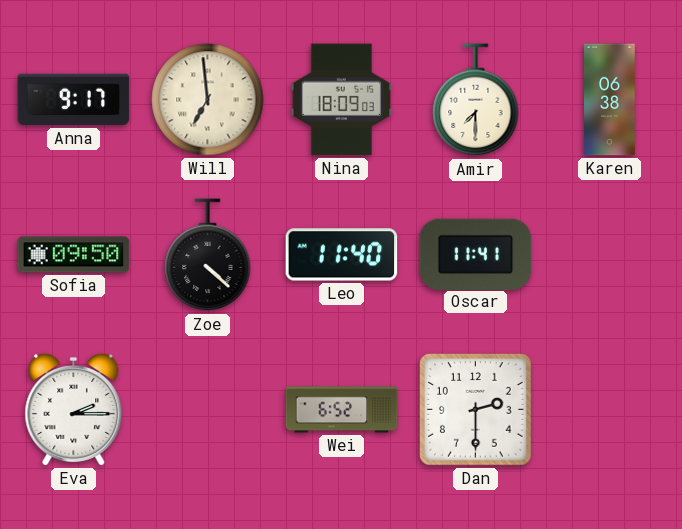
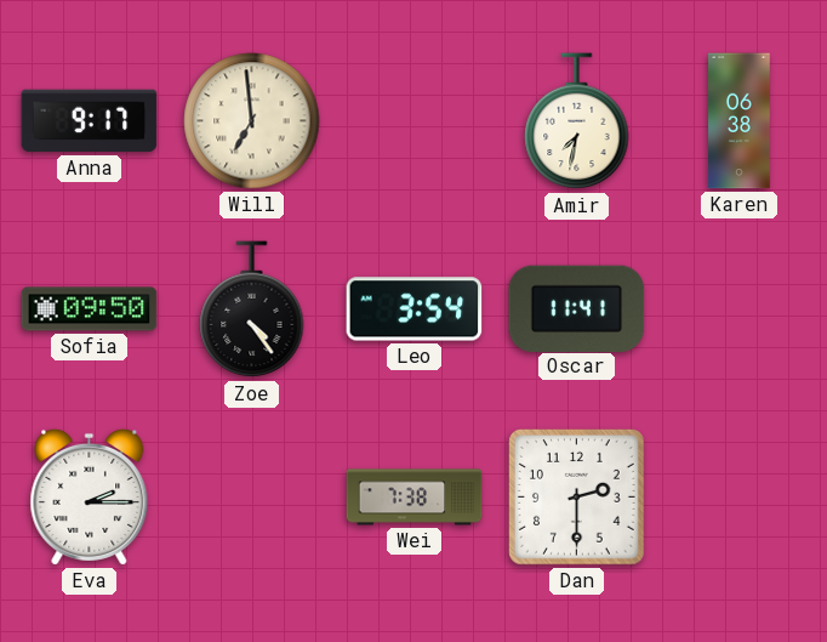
Nina: 18:09 -> none (342, 100)
Amir: 7:30 -> 7:32 (577, 121)
Zoe: 4:22 -> 4:24 (252, 309)
Leo: 11:40 -> 3:54 (415, 309)
Wei: 6:52 -> 7:38 (415, 498)
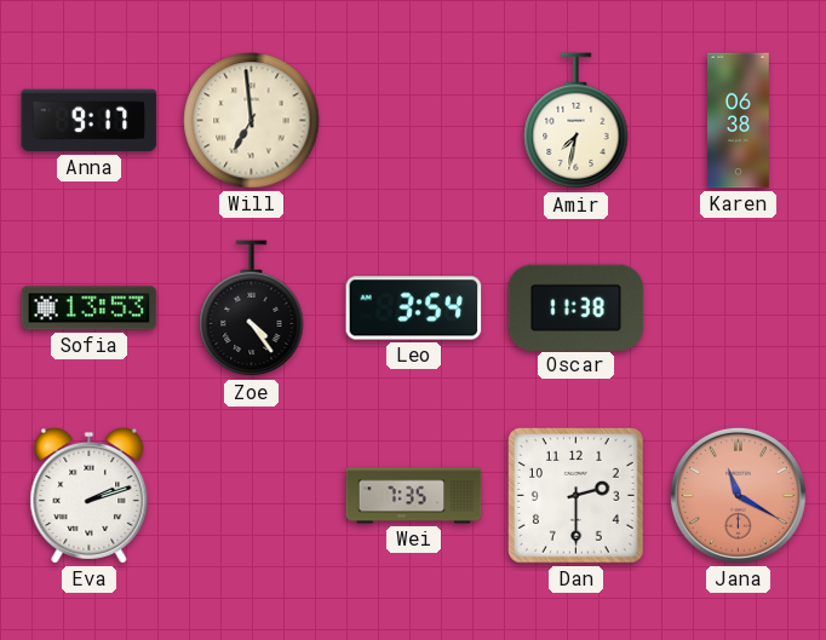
Sofia: 09:50 -> 13:53 (90, 309)
Oscar: 11:41 -> 11:38 (577, 307)
Eva: 2:15 -> 2:12 (90, 495)
Wei: 7:38 -> 7:35 (414, 496)
Jana: none -> 11:20 (738, 495)
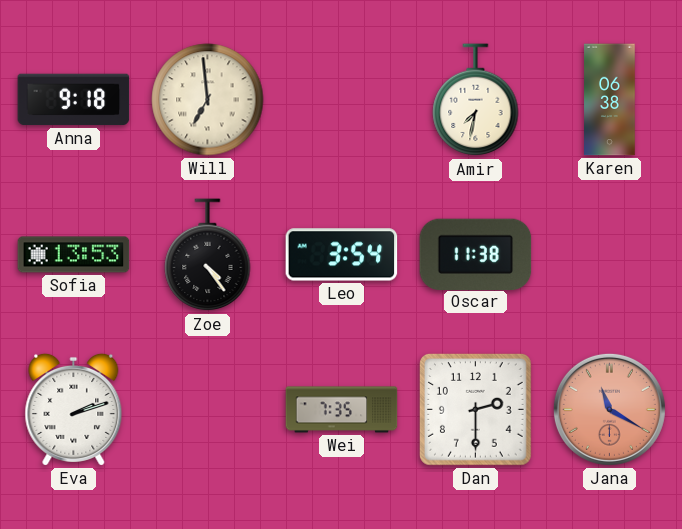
Anna: 9:17 -> 9:18 (74, 100)
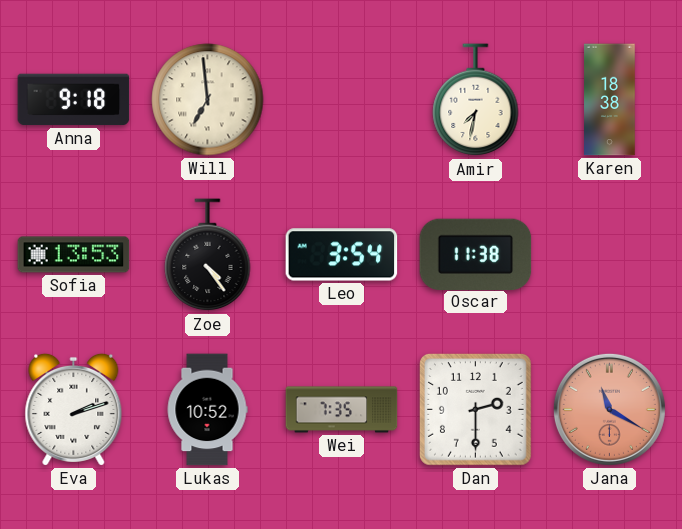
Karen: 06:38 -> 18:38 (610, 100)
Lukas: none -> 10:52 (207, 410)
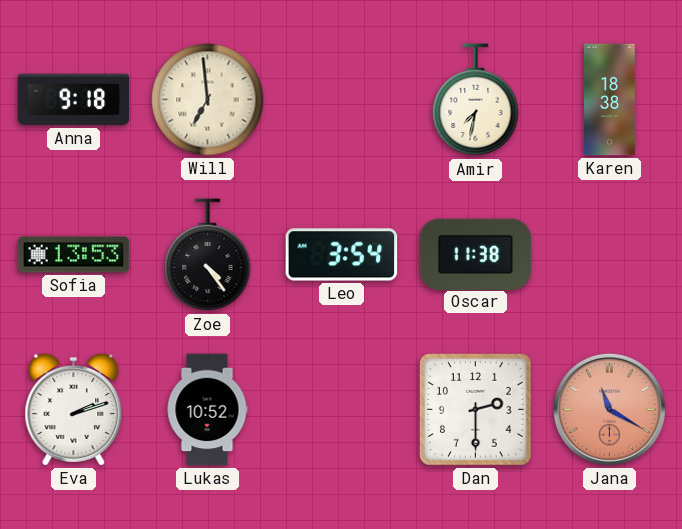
Wei: 7:35 -> none (342, 410)
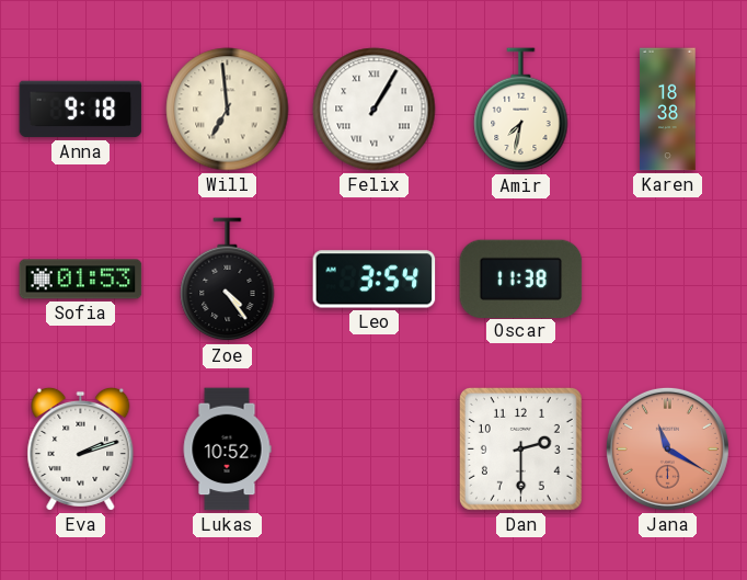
Felix: none -> 1:05 (375, 110)
Sofia: 13:53 -> 01:53 (81, 280)
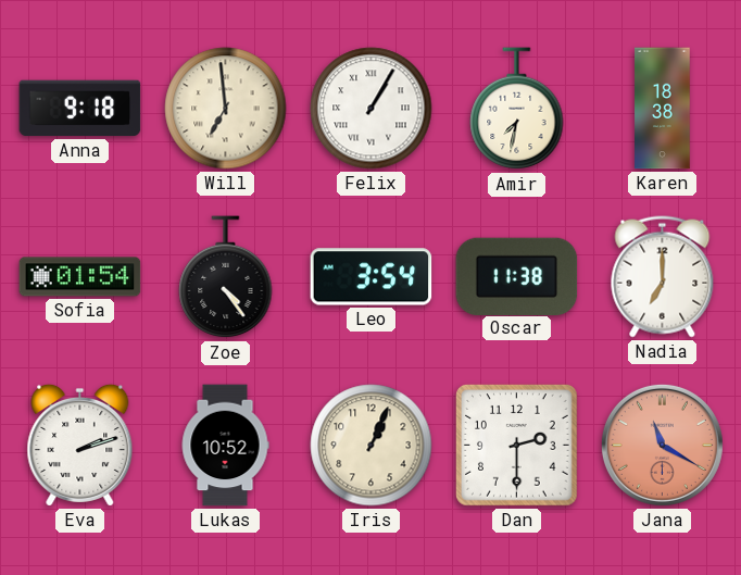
Sofia: 01:53 -> 01:54 (80, 277)
Nadia: none -> 7:00 (663, 277)
Iris: none -> 1:04 (372, 446)
